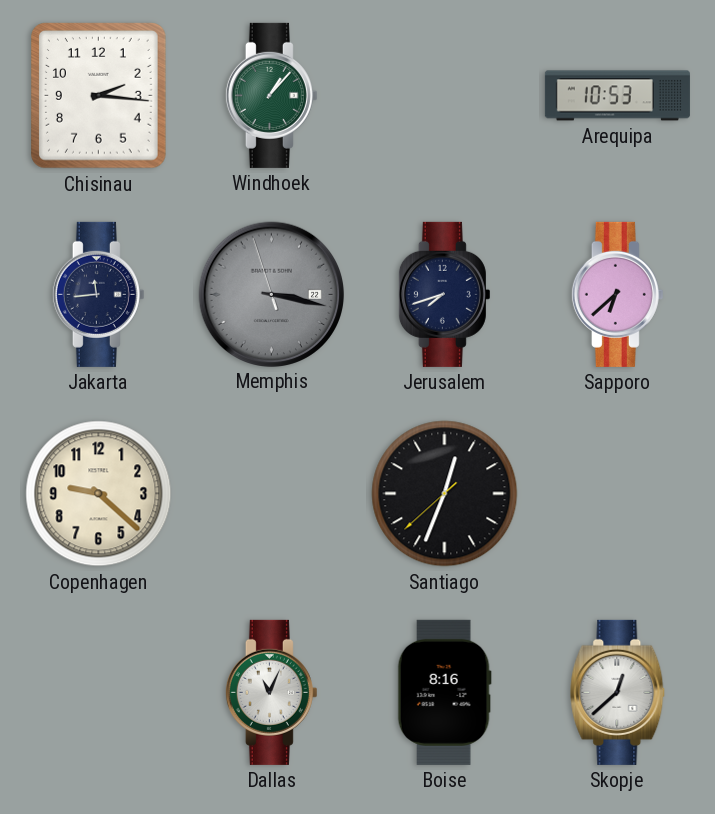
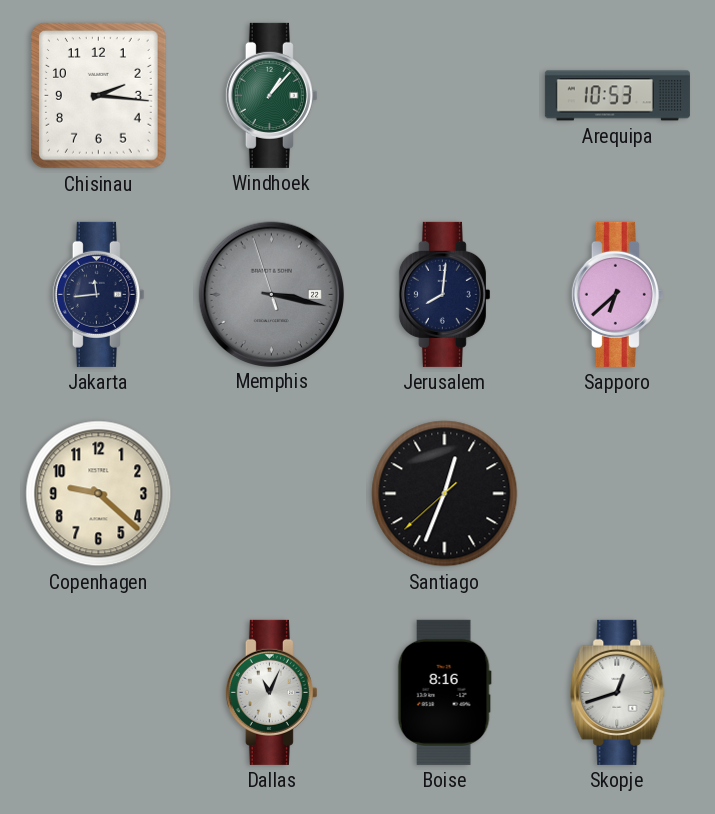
Jerusalem: 7:42 -> 8:01 (444, 294)
Skopje: 12:38 -> 12:42 (618, 692)
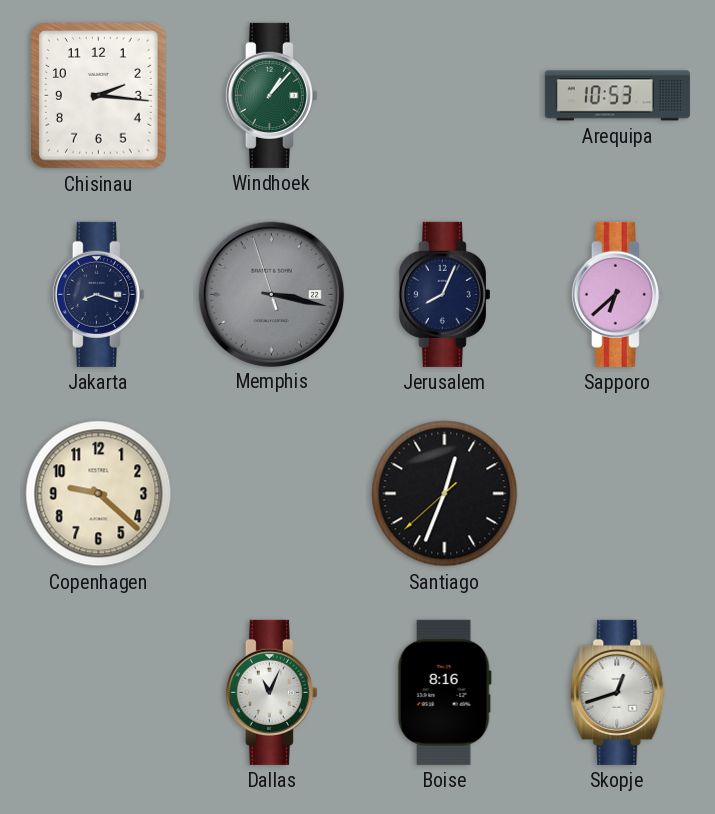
Jakarta: 11:44 -> 8:18 (98, 294)
Jerusalem: 8:01 -> 8:04 (444, 294)
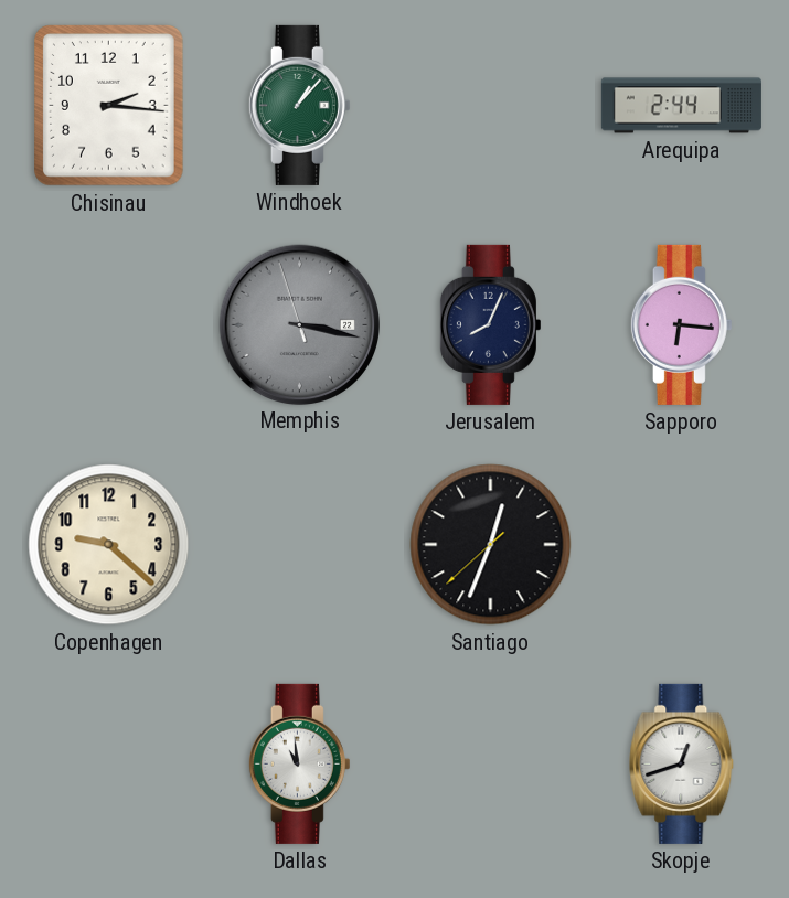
Arequipa: 10:53 -> 2:44 (681, 106)
Jakarta: 8:18 -> none (98, 294)
Sapporo: 6:38 -> 6:16 (681, 324)
Dallas: 11:04 -> 10:59 (299, 763)
Boise: 8:16 -> none (444, 692)
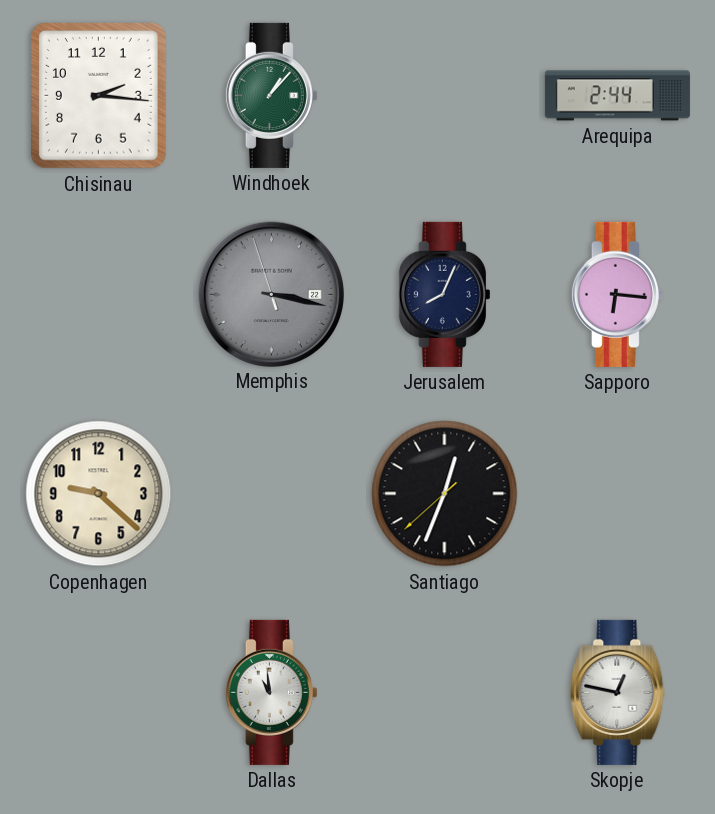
Skopje: 12:42 -> 12:47 (618, 692)
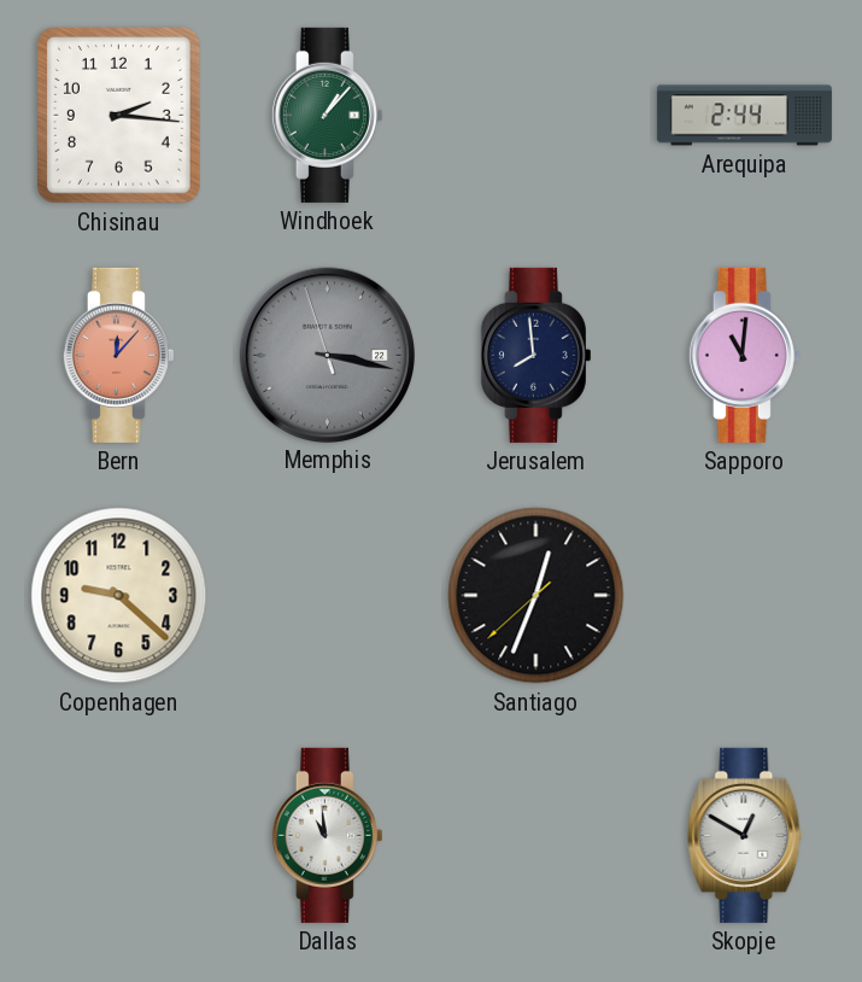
Bern: none -> 12:07 (118, 355)
Jerusalem: 8:04 -> 7:59 (535, 355)
Sapporo: 6:16 -> 11:01 (744, 355)
Skopje: 12:47 -> 12:50 (745, 835)
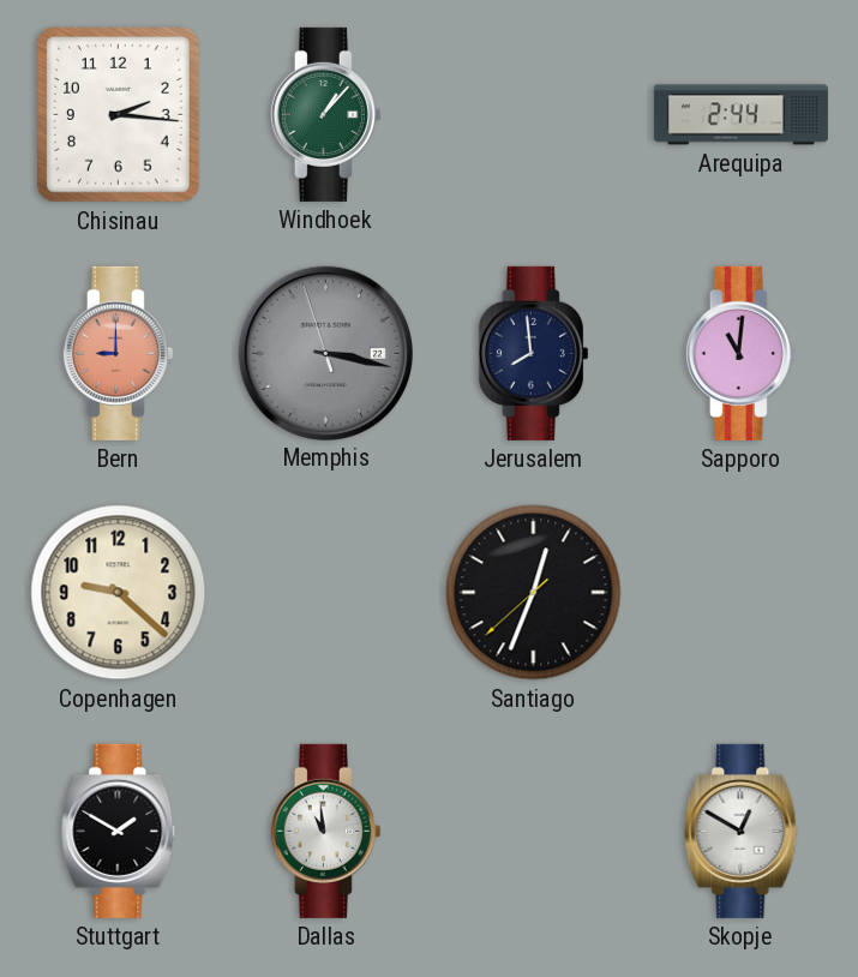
Bern: 12:07 -> 9:00 (118, 353)
Stuttgart: none -> 1:50 (119, 831)
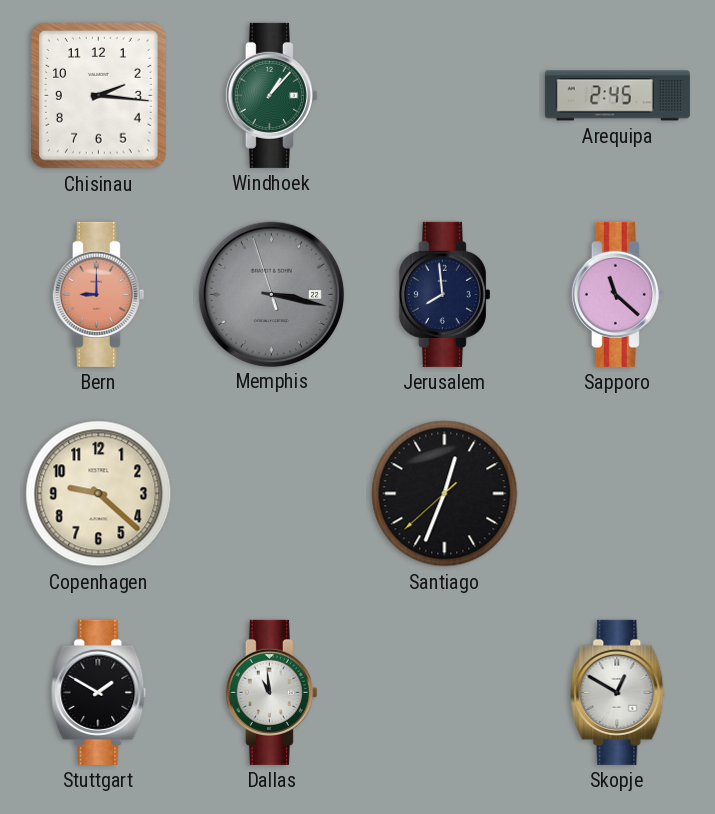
Arequipa: 2:44 -> 2:45 (617, 96)
Sapporo: 11:01 -> 11:22 (617, 294)
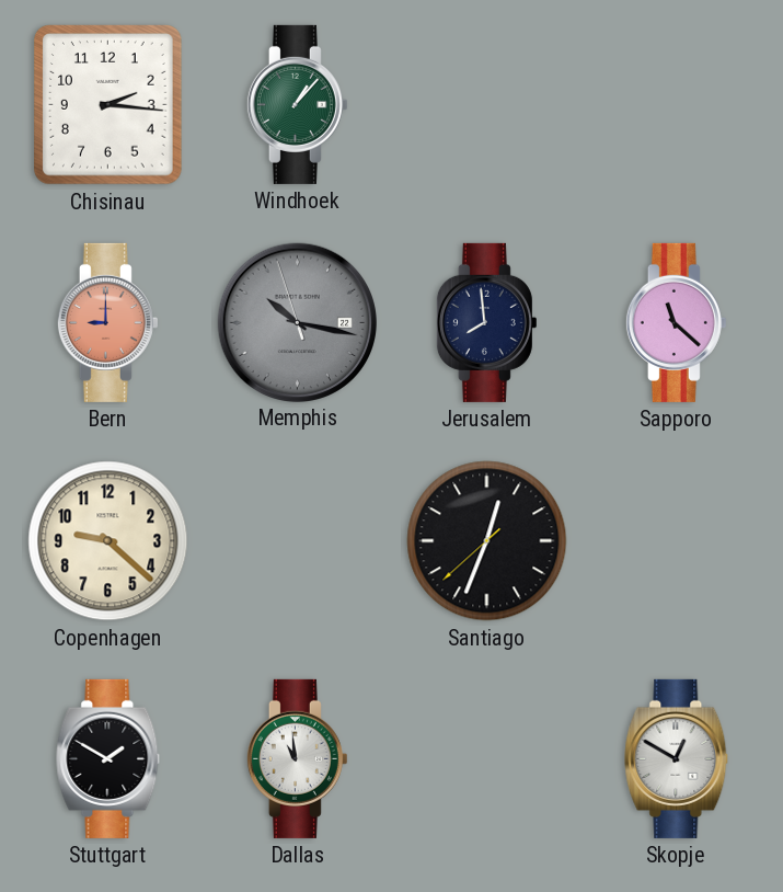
Arequipa: 2:45 -> none (617, 96)
Memphis: 3:16 -> 10:16 (297, 322)
